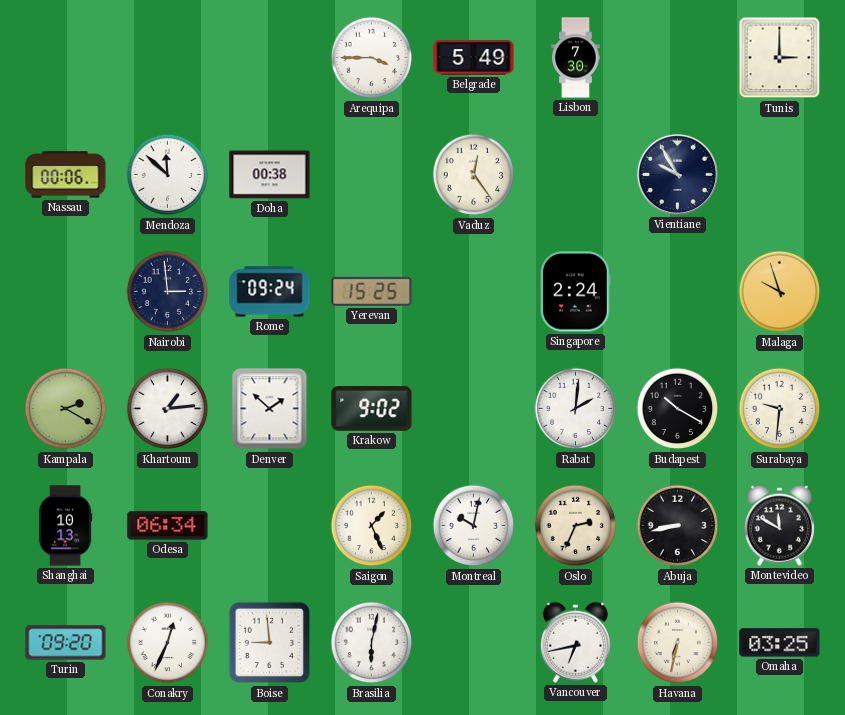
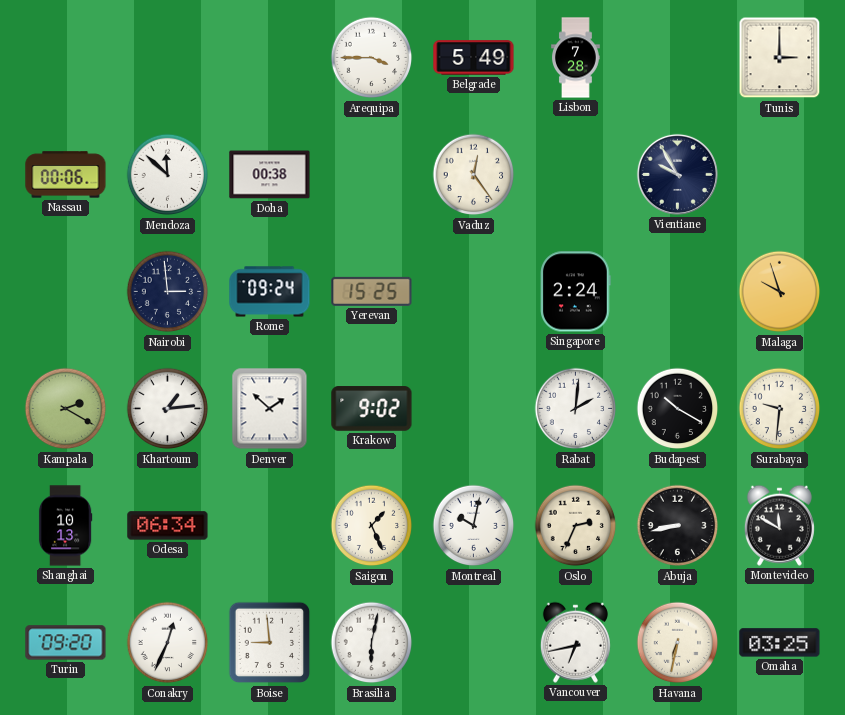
Lisbon: 7:30 -> 7:28 (576, 58)
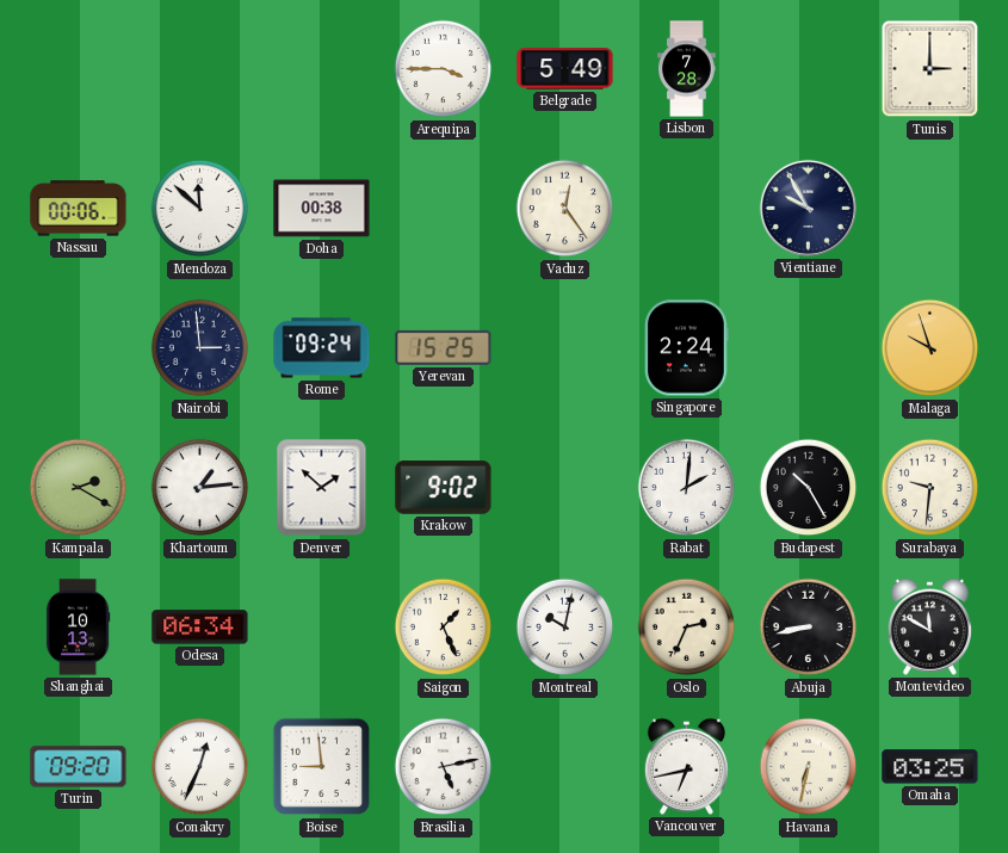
Budapest: 10:20 -> 10:25 (809, 488)
Brasilia: 6:02 -> 5:13 (444, 767)
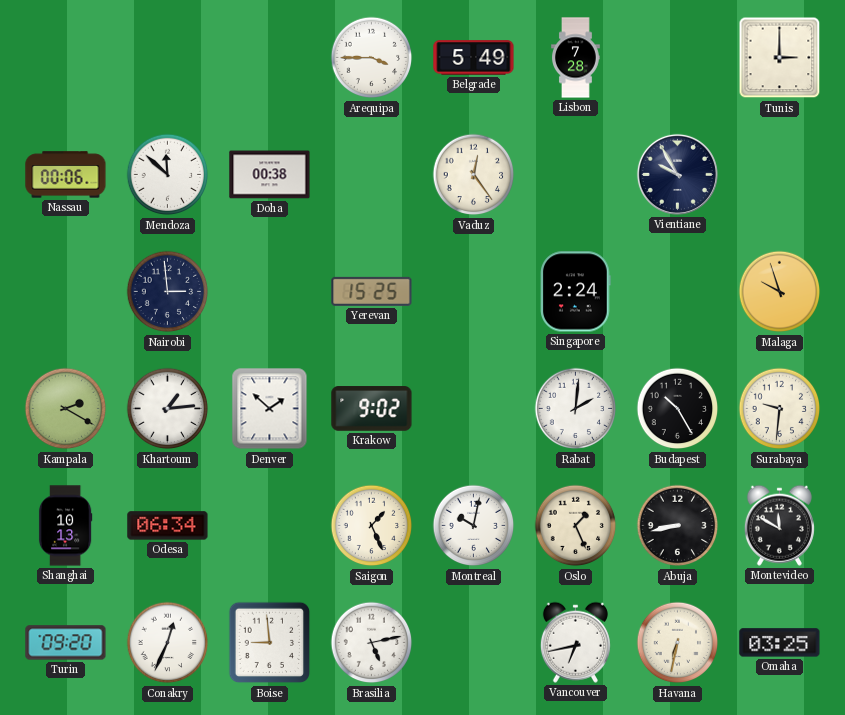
Rome: 09:24 -> none (322, 348)
Oslo: 2:34 -> 1:26 (576, 526)
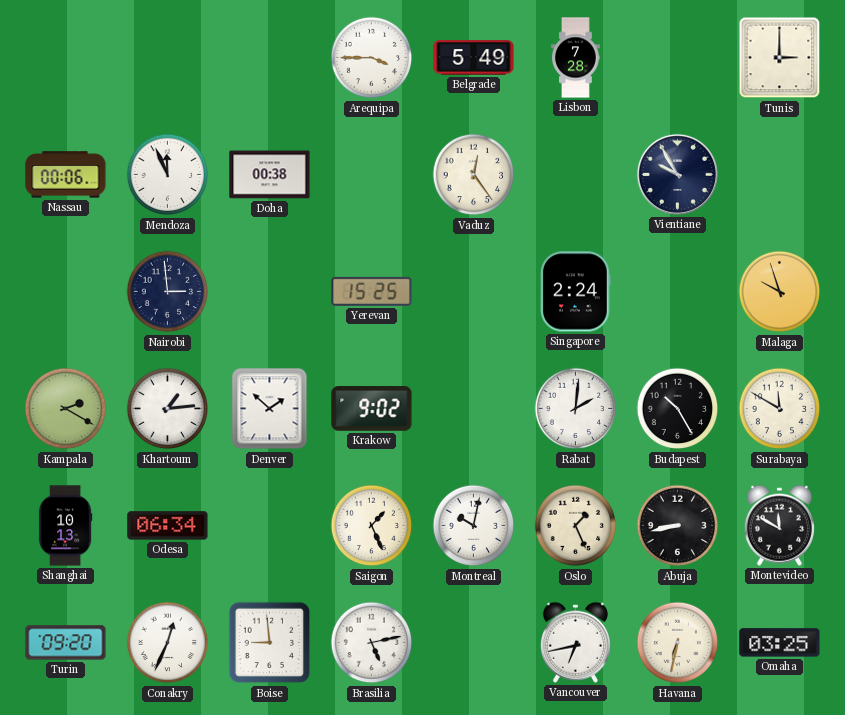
Mendoza: 11:52 -> 11:56 (168, 175)
Surabaya: 9:31 -> 11:50 (780, 409)
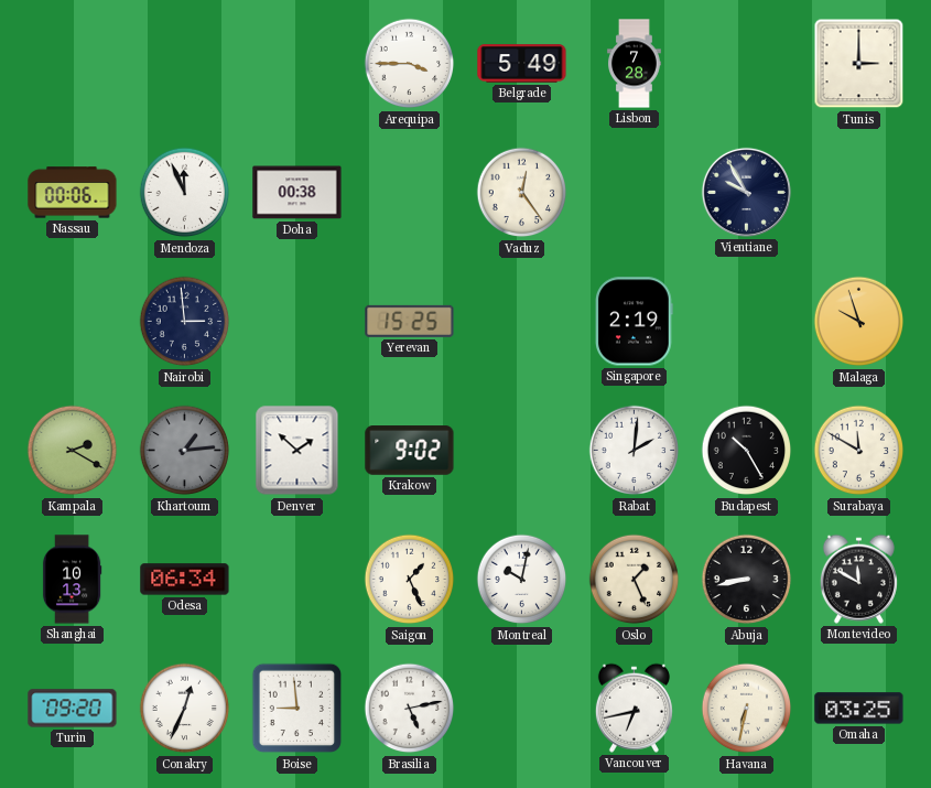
Singapore: 2:24 -> 2:19 (635, 322)
Khartoum dial: white -> grey (185, 451)
